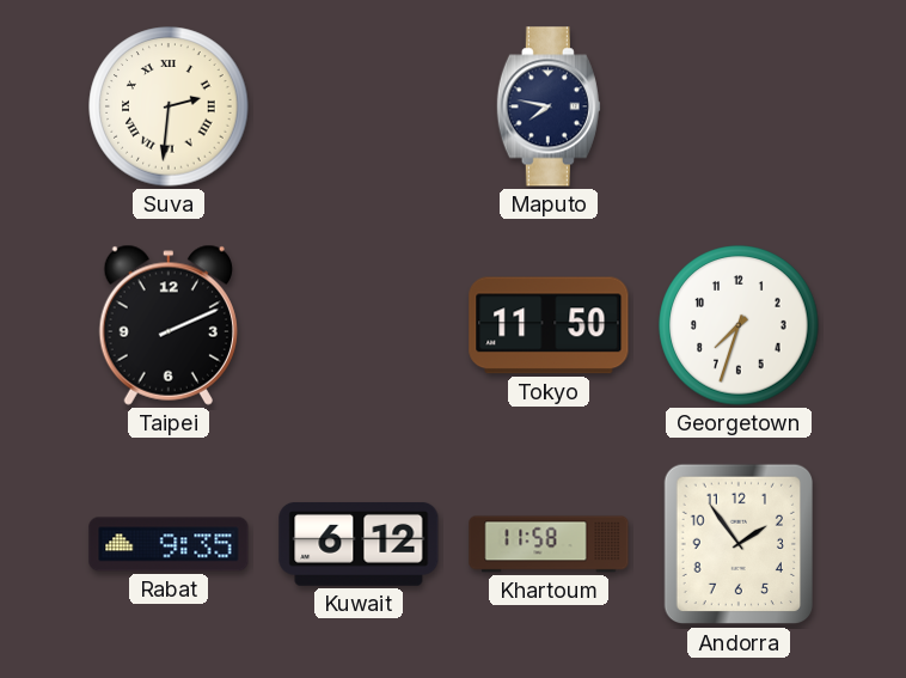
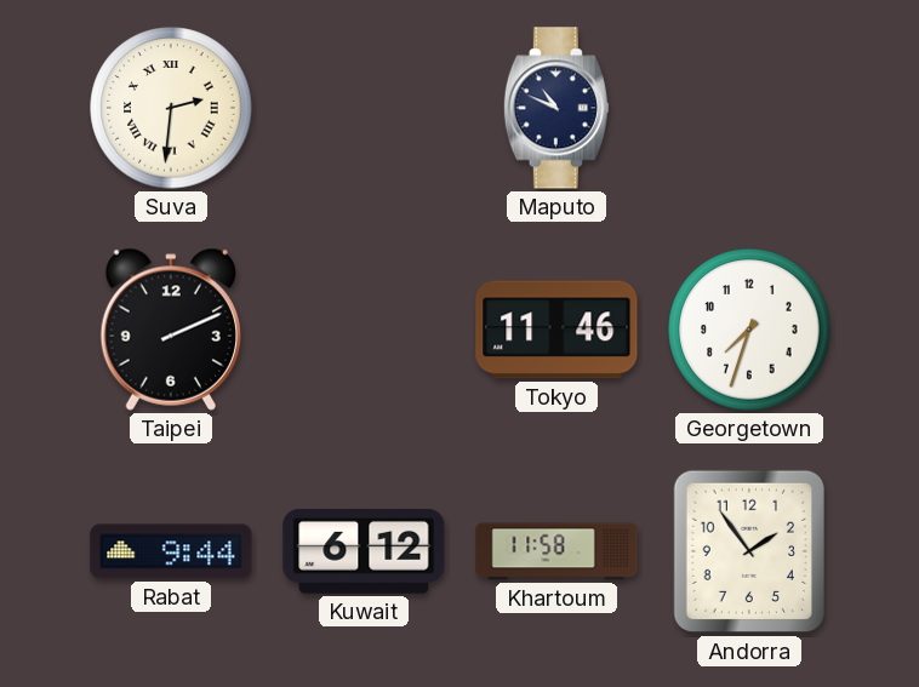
Maputo: 7:47 -> 10:49 (556, 108)
Tokyo: 11:50 -> 11:46 (556, 330)
Rabat: 9:35 -> 9:44 (171, 551)
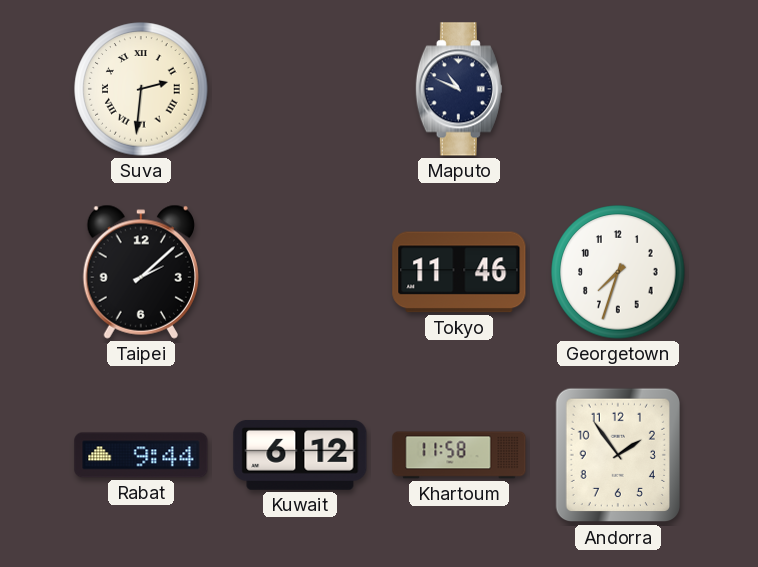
Taipei: 2:11 -> 2:08 (141, 272)
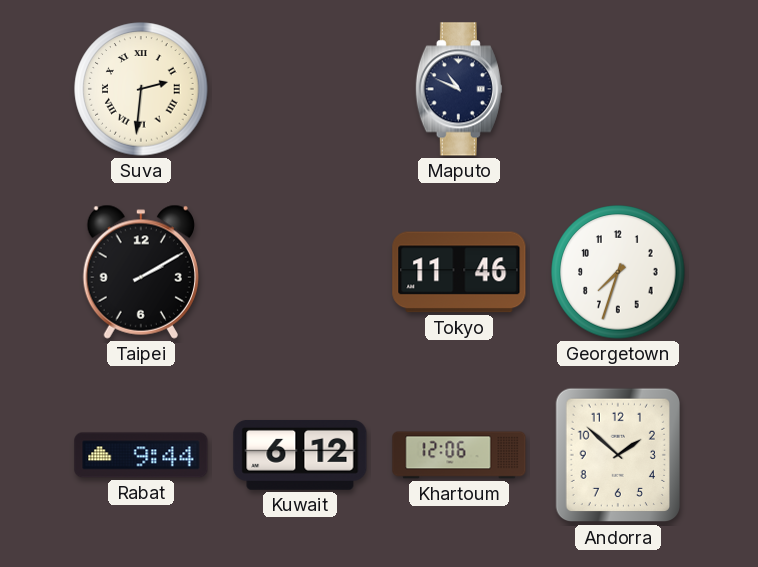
Taipei: 2:08 -> 2:10 (141, 272)
Khartoum: 11:58 -> 12:06 (459, 455)
Andorra: 1:54 -> 1:52 (617, 455)
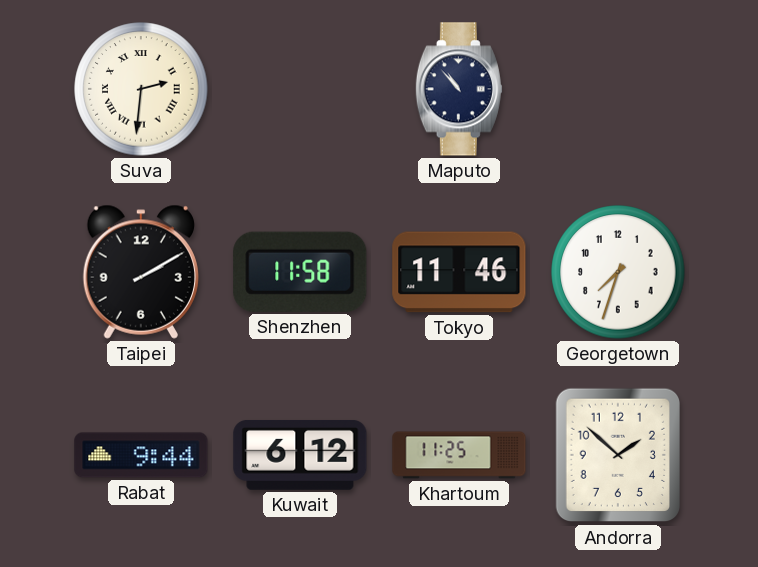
Maputo: 10:49 -> 10:53 (459, 89)
Shenzhen: none -> 11:58 (300, 272)
Khartoum: 12:06 -> 11:25 (459, 455)
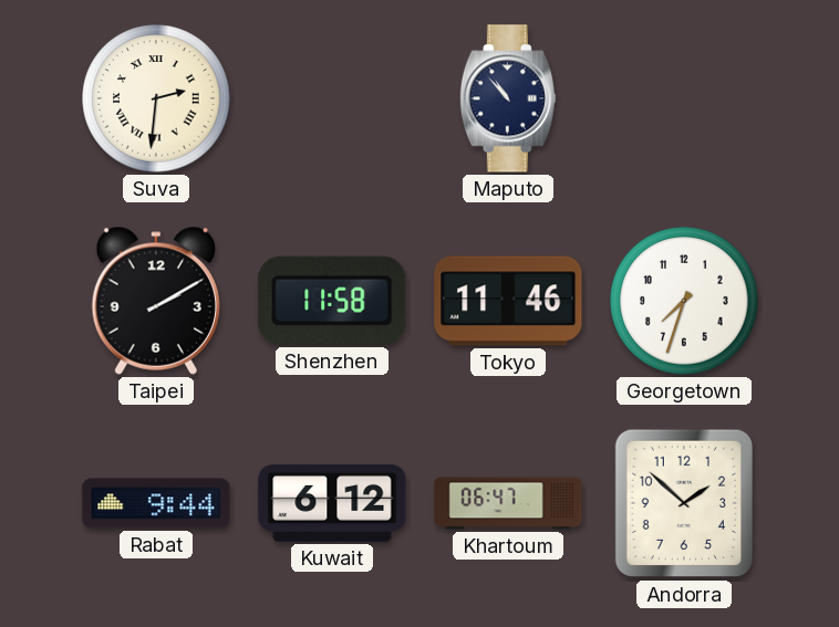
Khartoum: 11:25 -> 06:47 (508, 503)
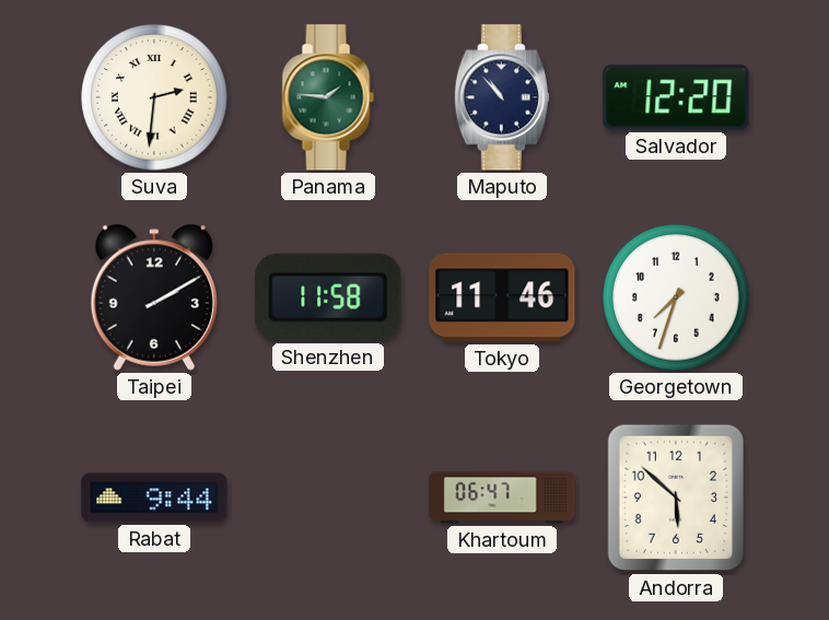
Panama: none -> 1:46 (328, 97)
Salvador: none -> 12:20 (676, 97)
Kuwait: 6:12 -> none (332, 503)
Andorra: 1:52 -> 5:52 (675, 498)
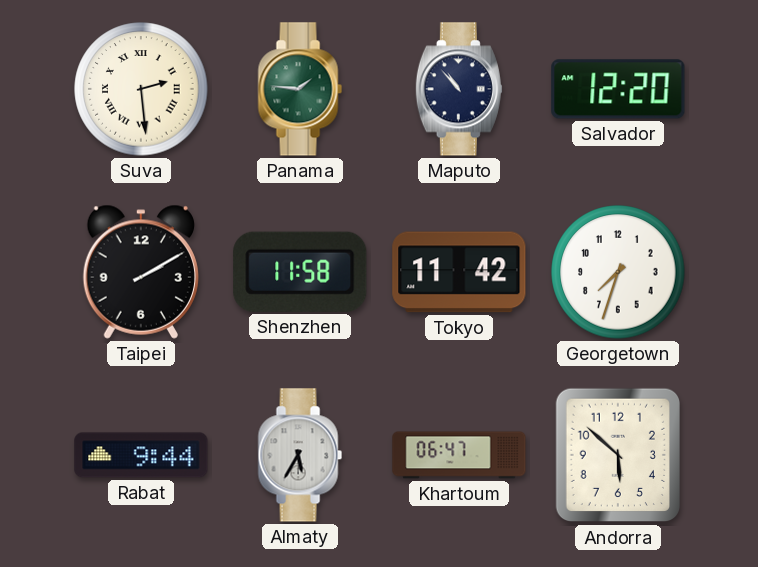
Suva: 2:31 -> 2:29 (141, 89)
Tokyo: 11:46 -> 11:42 (459, 272)
Almaty: none -> 5:35 (300, 455)
